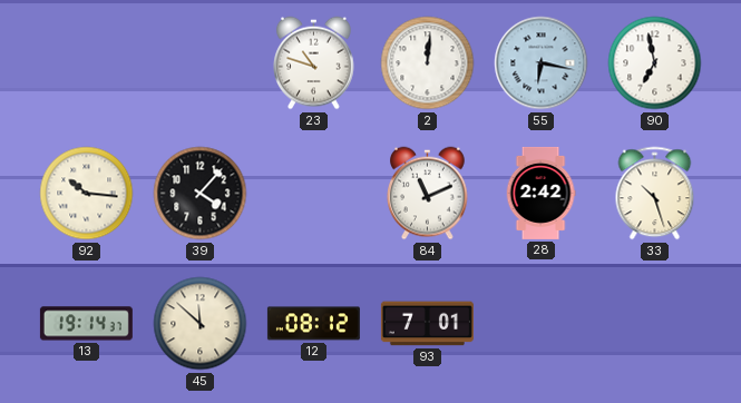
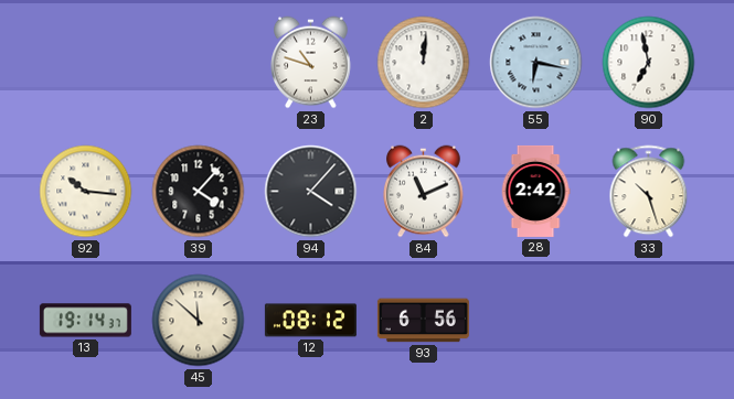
94: none -> 4:07 (311, 192)
93: 7:01 -> 6:56 (423, 321)
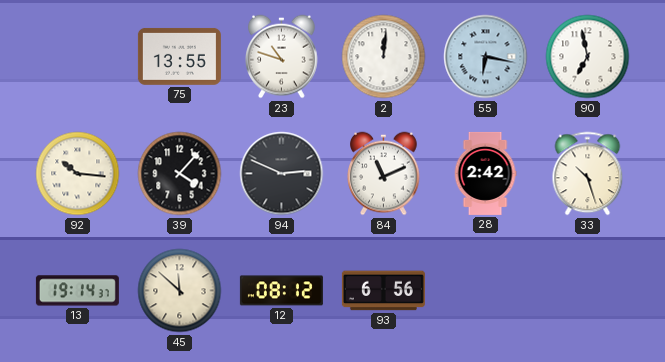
75: none -> 13:55 (179, 56)
94: 4:07 -> 2:49 (282, 174)
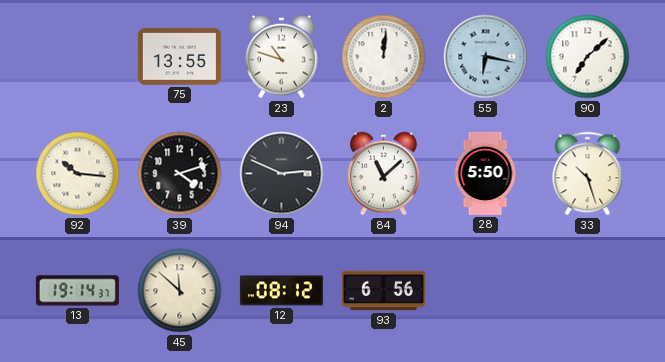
90: 6:58 -> 7:08 (588, 57)
39: 4:07 -> 4:12 (180, 174)
84: 11:11 -> 11:08 (384, 174)
28: 2:42 -> 5:50 (485, 173)
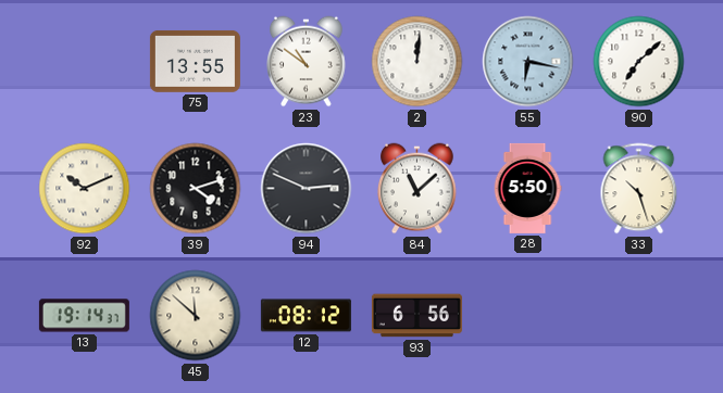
23: 10:48 -> 10:51 (307, 62)
92: 10:16 -> 10:11 (85, 189)
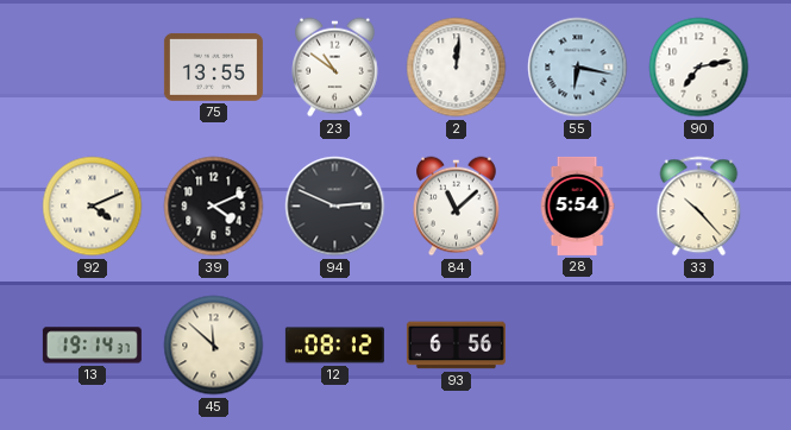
90: 7:08 -> 7:13 (699, 68)
92: 10:11 -> 4:11 (93, 207)
39: 4:12 -> 4:11 (214, 207)
28: 5:50 -> 5:54 (577, 205)
33: 10:27 -> 10:23 (699, 207)
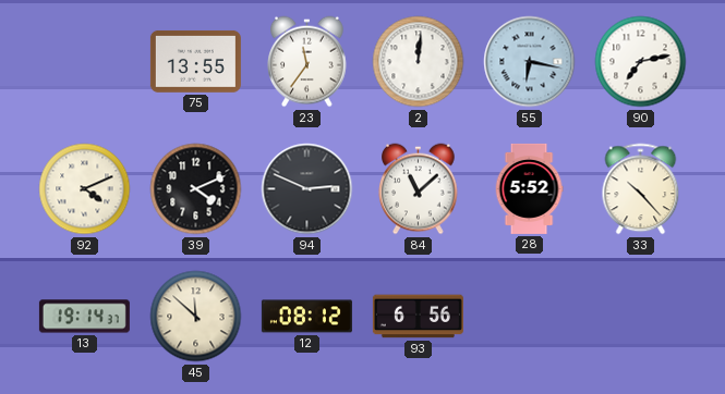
23: 10:51 -> 11:36 (307, 62)
28: 5:54 -> 5:52 (529, 188)
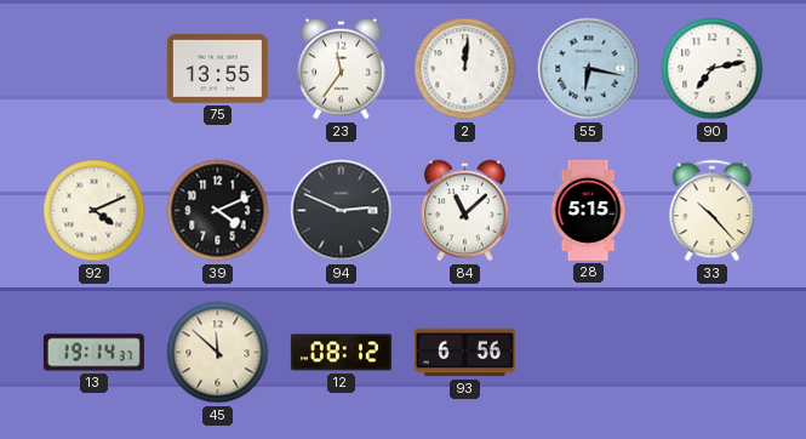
28: 5:52 -> 5:15 (588, 210)
